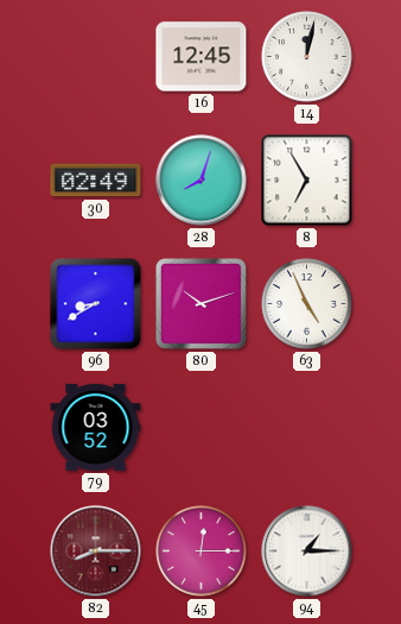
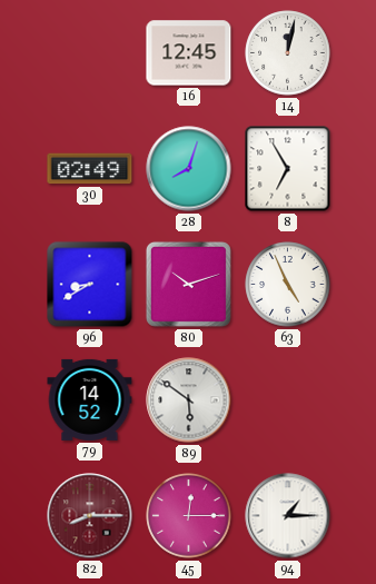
79: 03:52 -> 14:52 (90, 399)
89: none -> 5:51 (189, 400)
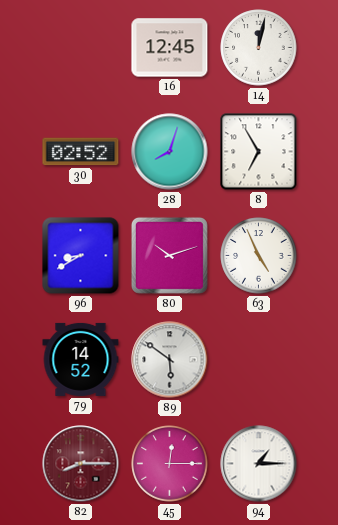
30: 02:49 -> 02:52 (81, 152)
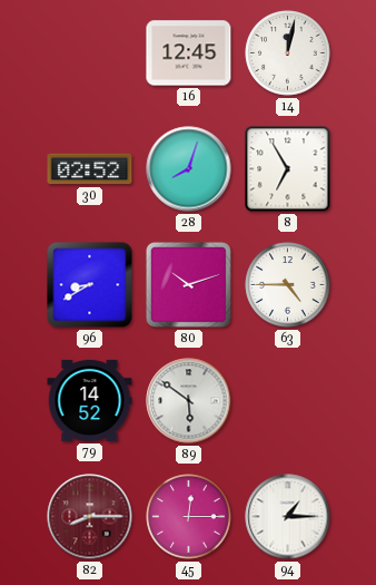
63: 4:56 -> 4:45 (288, 285)
